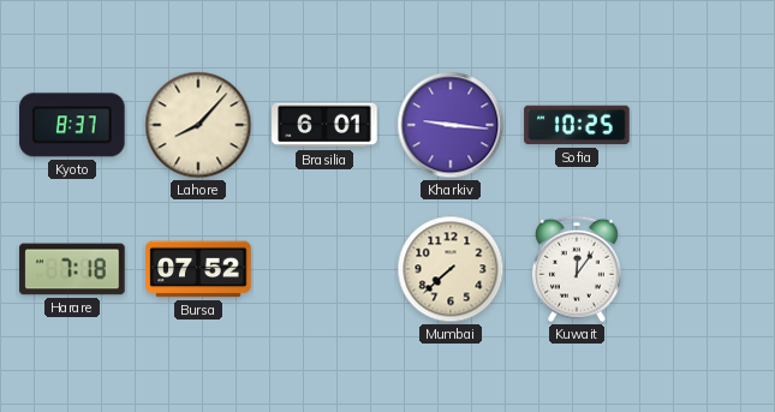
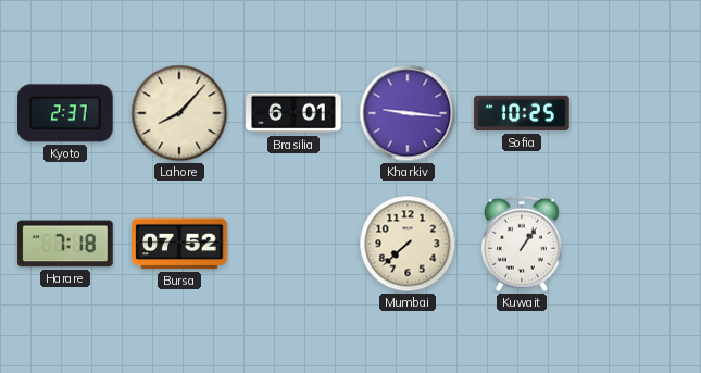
Kyoto: 8:37 -> 2:37 (65, 113)
Kuwait: 12:06 -> 1:06 (522, 244)
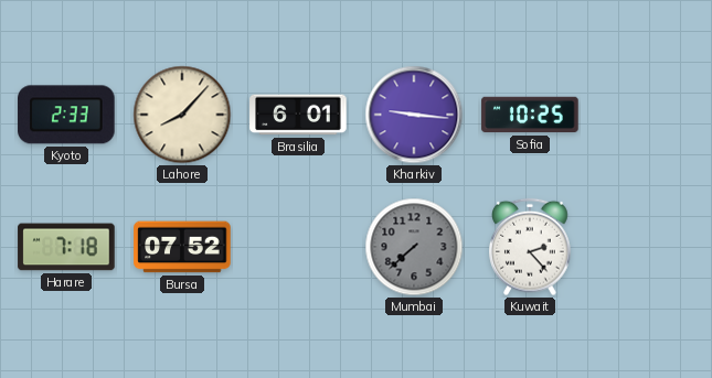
Kyoto: 2:37 -> 2:33 (66, 115)
Mumbai dial: cream -> grey (414, 247)
Kuwait: 1:06 -> 2:23 (530, 247)
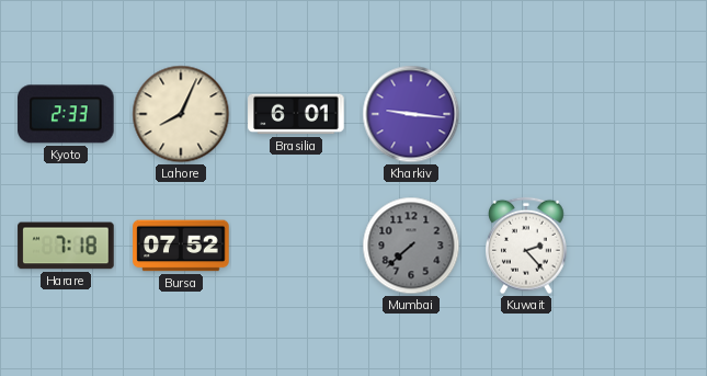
Lahore: 8:07 -> 8:04 (181, 114)
Sofia: 10:25 -> none (530, 115)
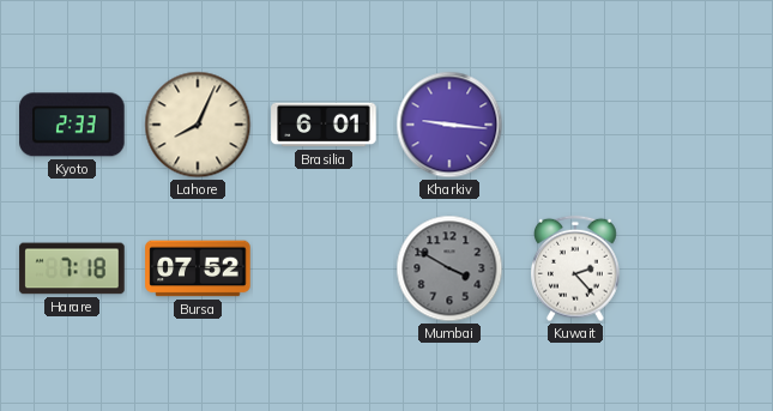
Mumbai: 7:38 -> 3:50 (449, 268)
